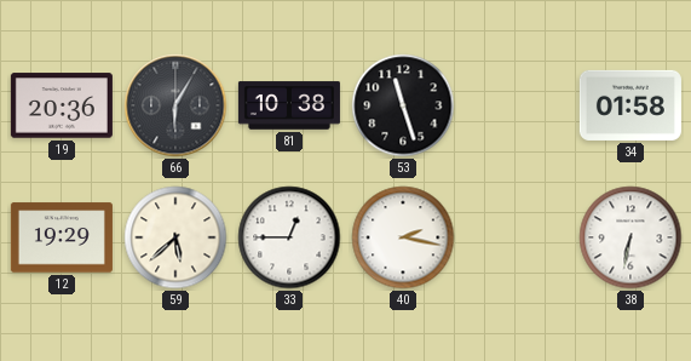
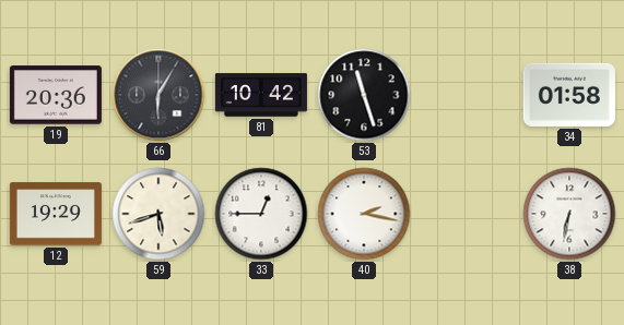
81: 10:38 -> 10:42 (261, 95)
59: 5:38 -> 5:42 (158, 214)
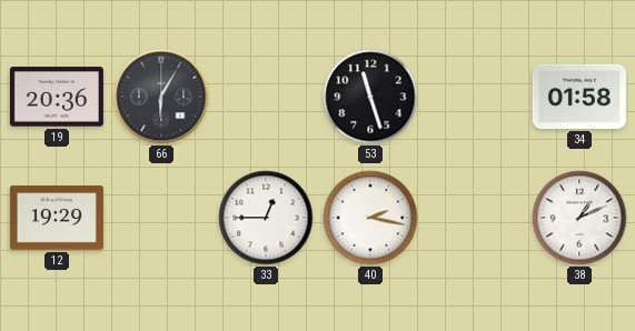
81: 10:42 -> none (261, 95)
59: 5:42 -> none (158, 214)
38: 6:32 -> 1:11 (579, 218)
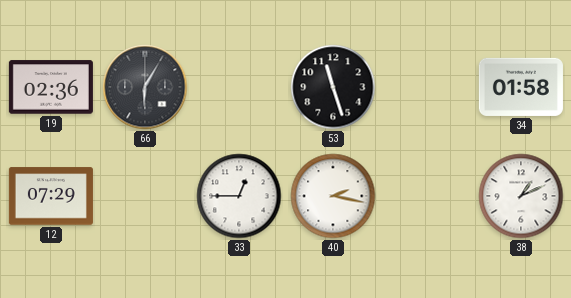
19: 20:36 -> 02:36 (51, 87)
12: 19:29 -> 07:29 (51, 196)
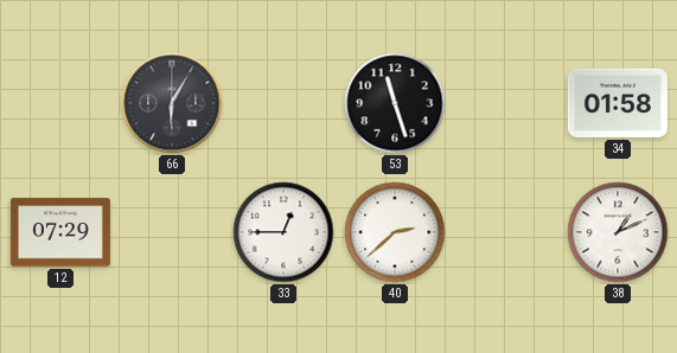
19: 02:36 -> none (51, 87)
40: 2:17 -> 2:38 (395, 232)
